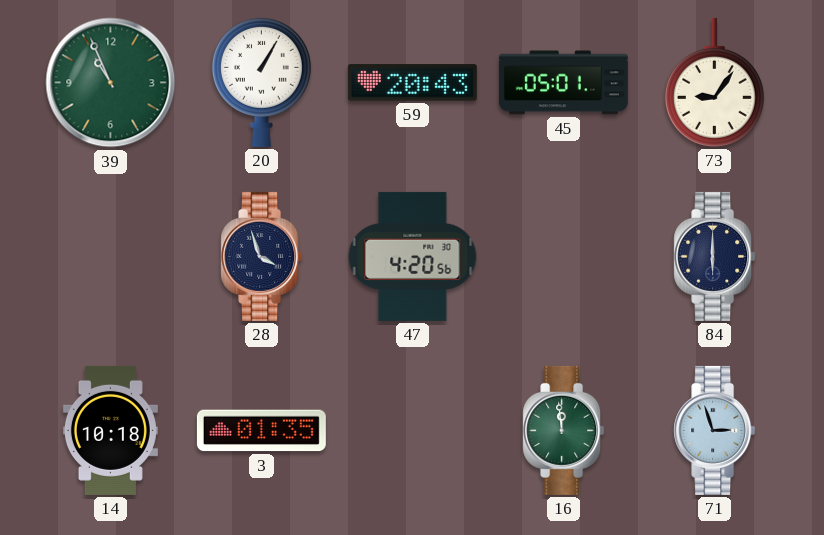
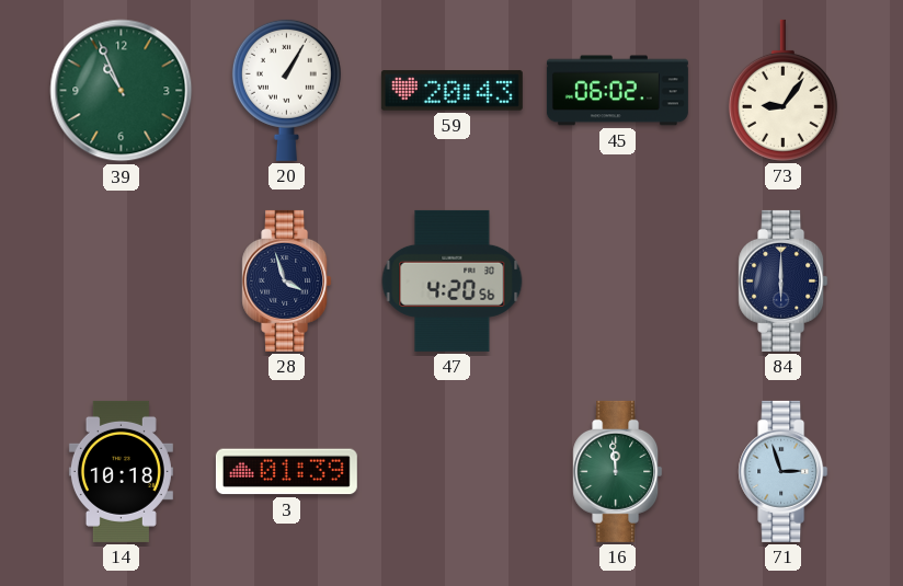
45: 05:01 -> 06:02 (617, 91)
3: 01:35 -> 01:39 (286, 472)
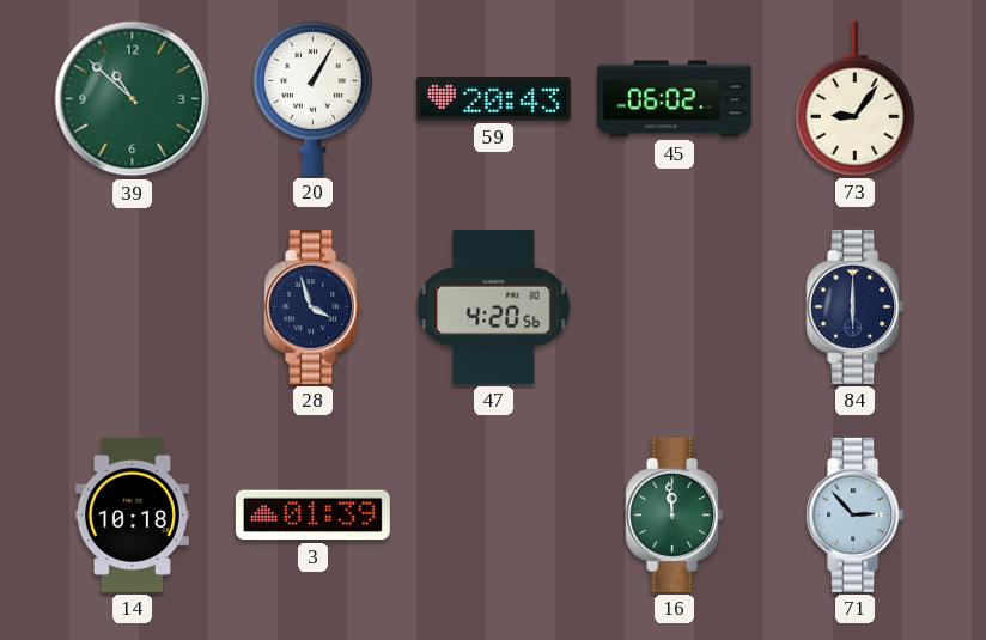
39: 10:56 -> 10:52 (133, 99)
71: 2:57 -> 2:53 (856, 514)
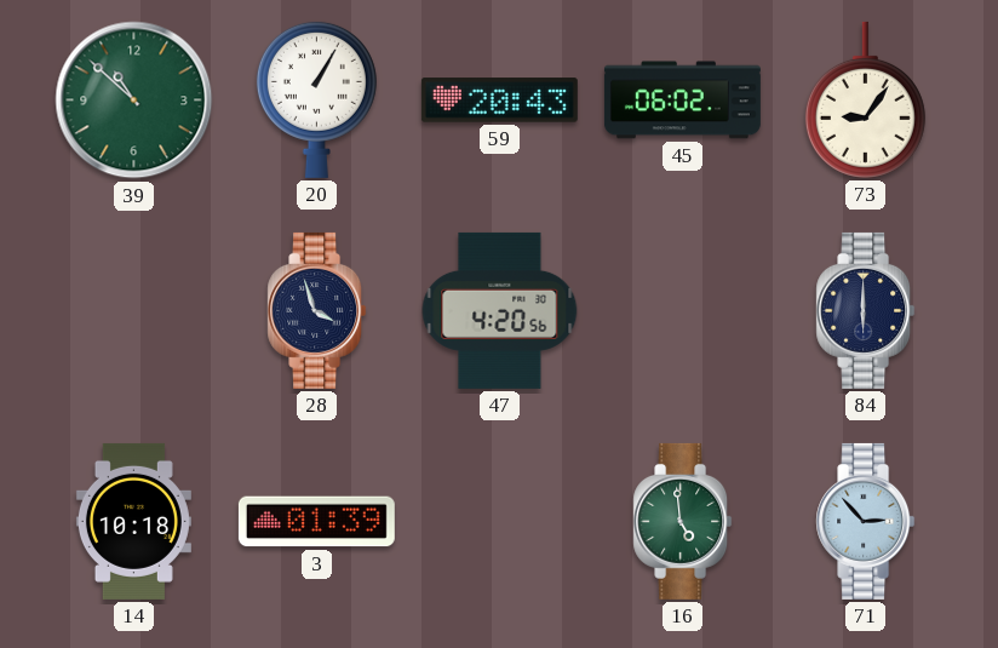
16: 11:59 -> 4:59 (683, 521)
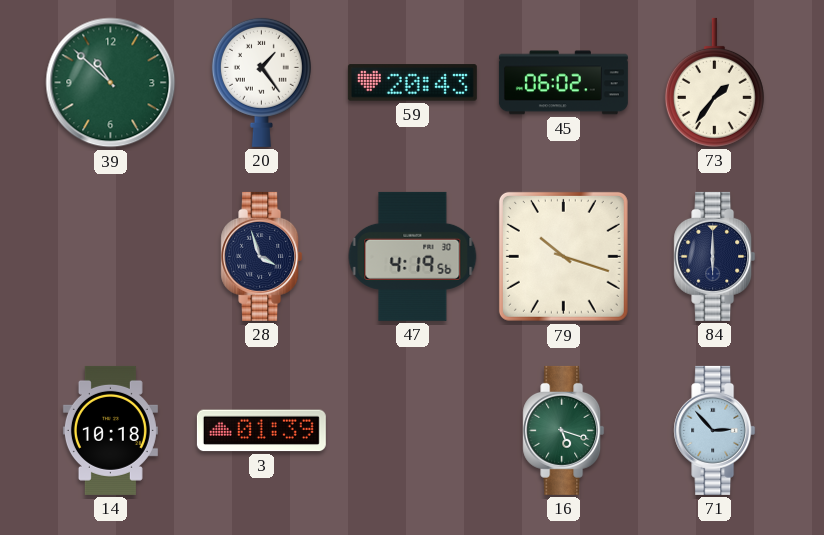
20: 1:05 -> 1:24 (261, 82)
73: 9:06 -> 1:36 (714, 82)
47: 4:20 -> 4:19 (413, 256)
79: none -> 10:18 (563, 256)
16: 4:59 -> 5:18 (564, 430)
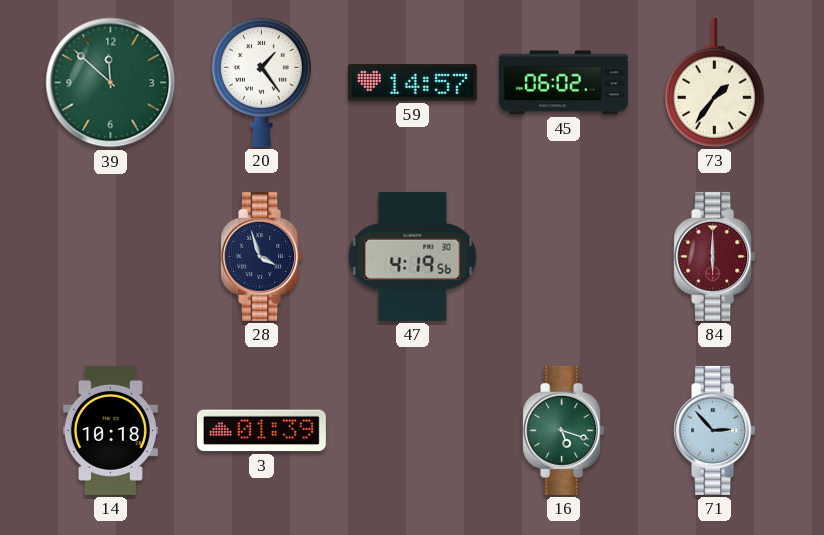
39: 10:52 -> 11:52 (111, 83)
59: 20:43 -> 14:57 (412, 83)
79: 10:18 -> none (563, 256)
84 dial: navy -> burgundy (715, 256)
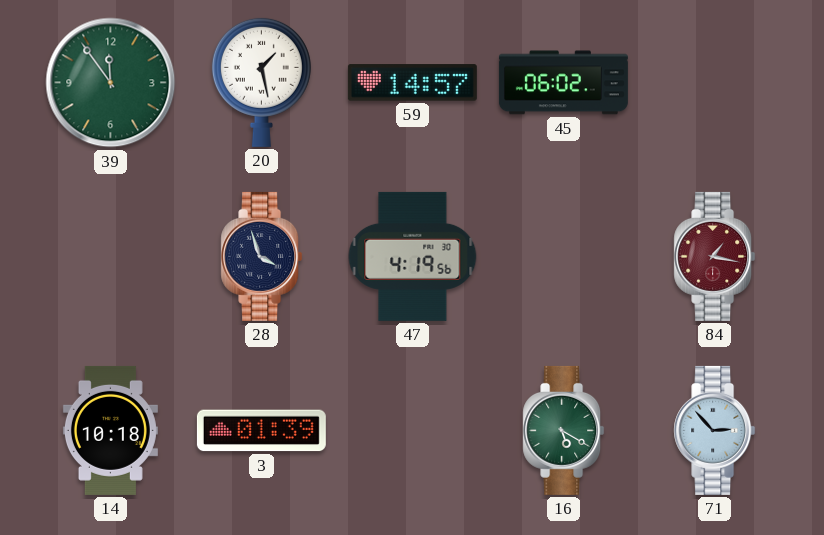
39: 11:52 -> 11:54 (111, 83)
20: 1:24 -> 1:28 (261, 82)
73: 1:36 -> none (714, 82)
84: 6:00 -> 1:17 (715, 256)
16: 5:18 -> 5:20 (564, 430)
